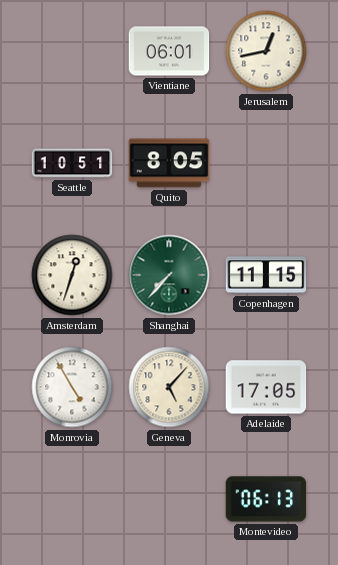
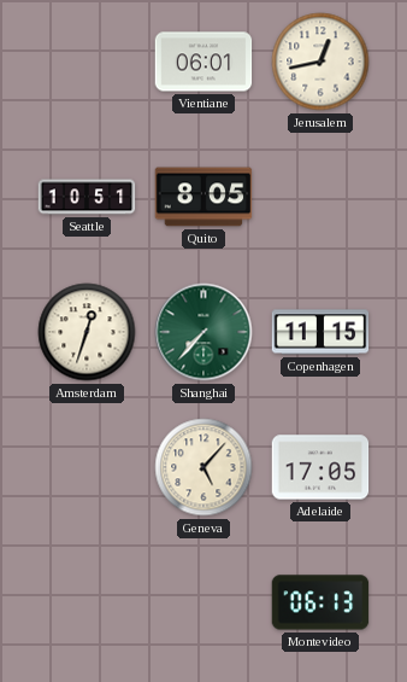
Monrovia: 4:55 -> none (72, 387)
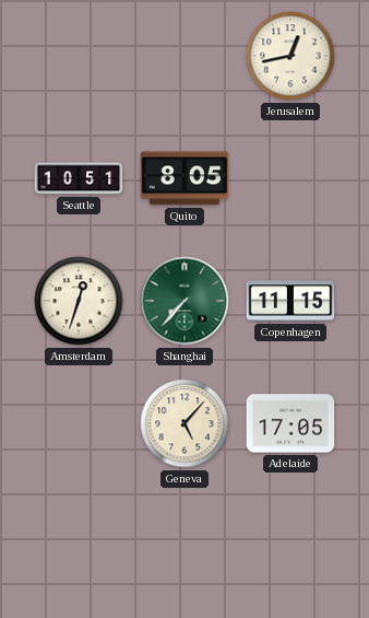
Vientiane: 06:01 -> none (203, 62)
Montevideo: 06:13 -> none (320, 602)
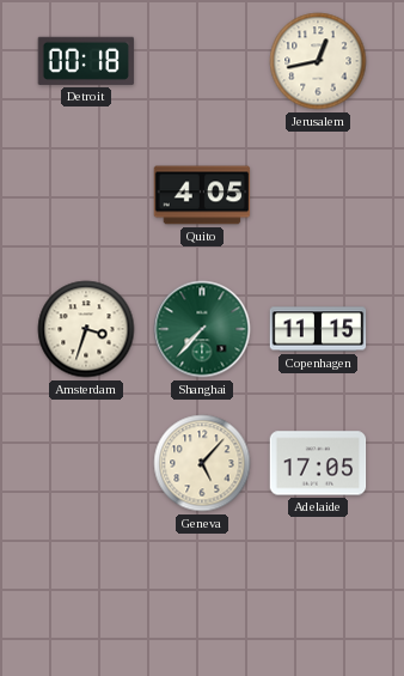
Detroit: none -> 00:18 (86, 61)
Seattle: 10:51 -> none (79, 178)
Quito: 8:05 -> 4:05 (202, 195)
Amsterdam: 12:33 -> 3:33 (86, 329)
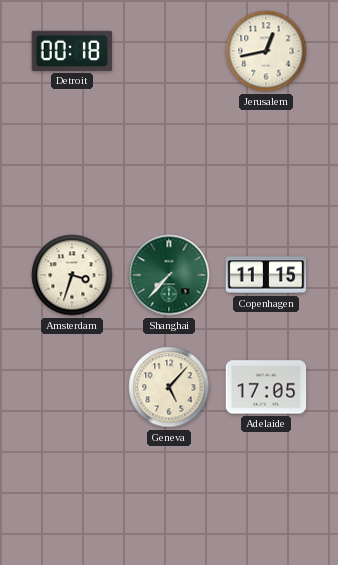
Quito: 4:05 -> none (202, 195)
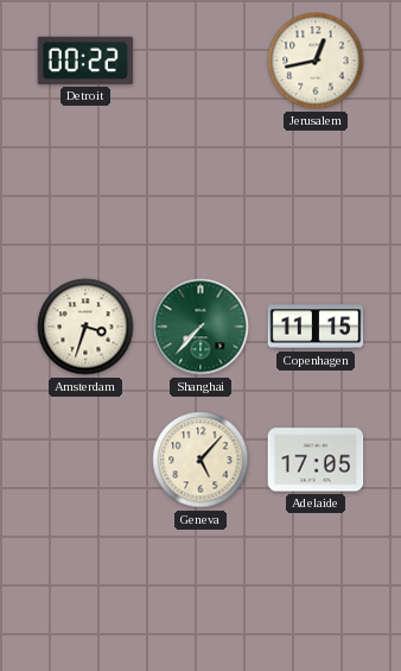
Detroit: 00:18 -> 00:22 (85, 61)
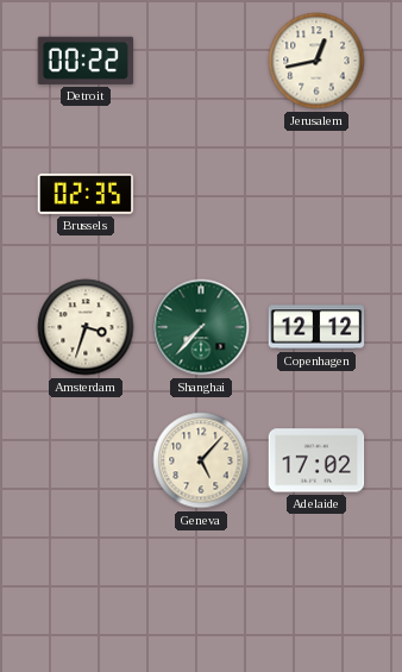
Brussels: none -> 02:35 (86, 194)
Copenhagen: 11:15 -> 12:12 (316, 327)
Adelaide: 17:05 -> 17:02 (316, 460)
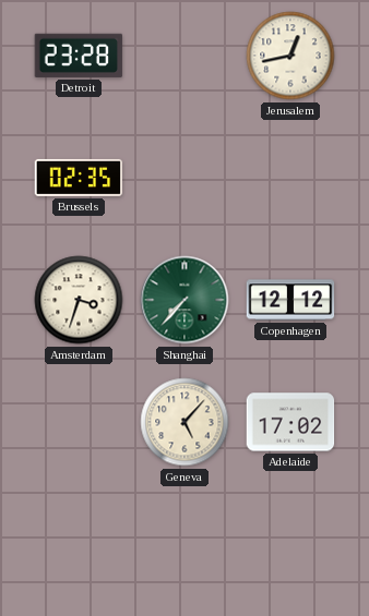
Detroit: 00:22 -> 23:28 (79, 56)
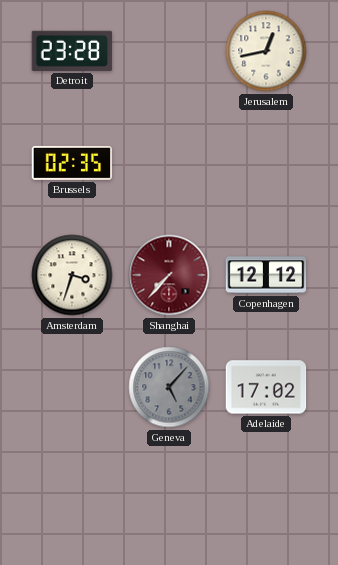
Shanghai dial: green -> burgundy (169, 275)
Geneva dial: cream -> grey (169, 387)
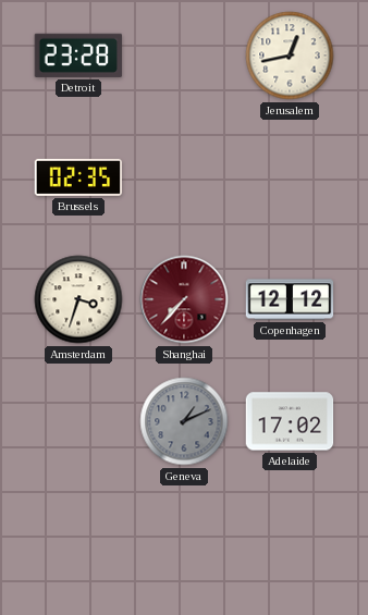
Geneva: 5:07 -> 1:11 (184, 421)
